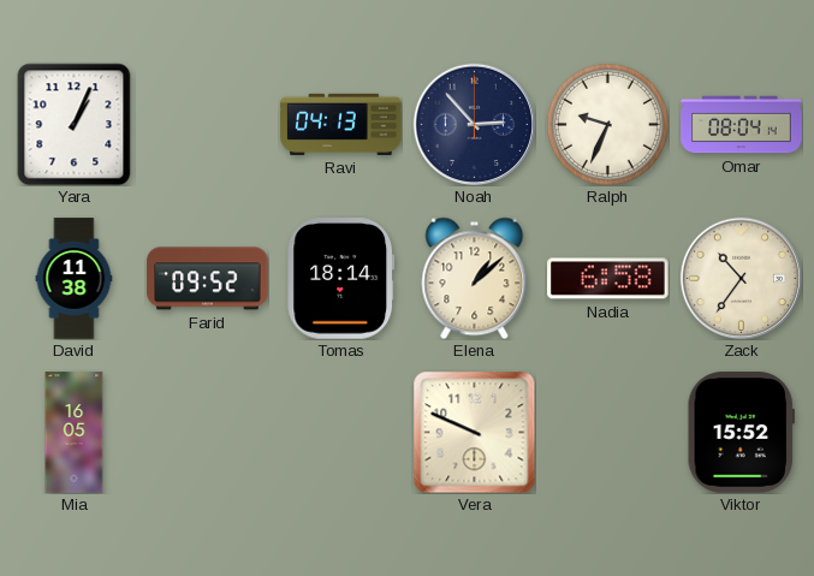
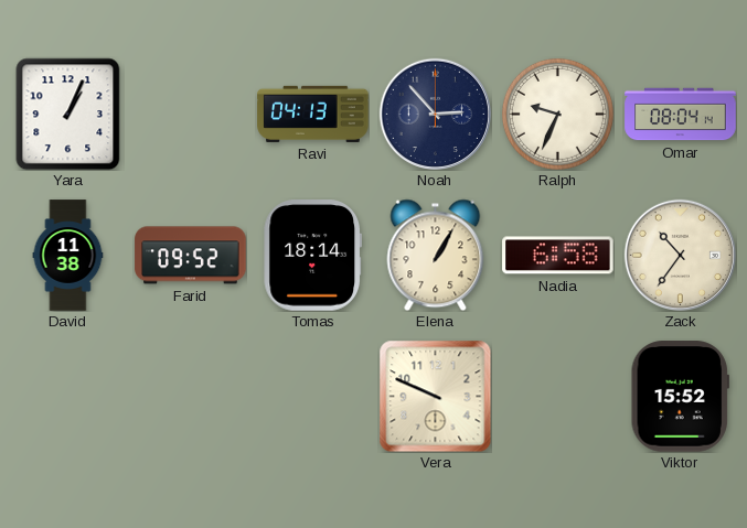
Elena: 1:08 -> 1:05 (436, 255)
Mia: 16:05 -> none (75, 433)
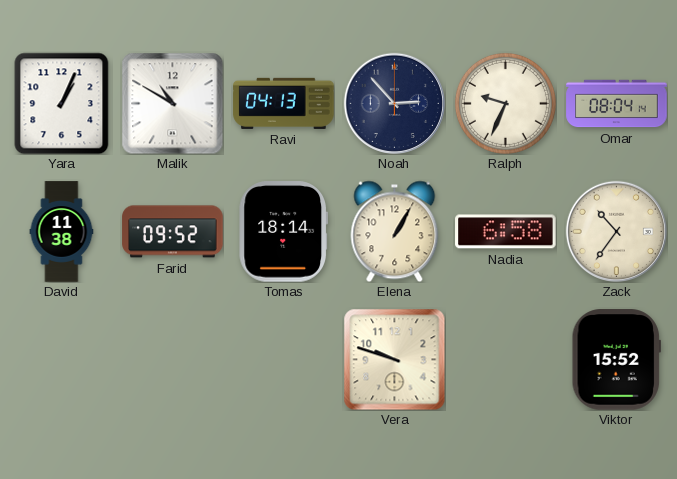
Malik: none -> 10:50 (172, 103)
Vera: 9:49 -> 9:48 (394, 359)
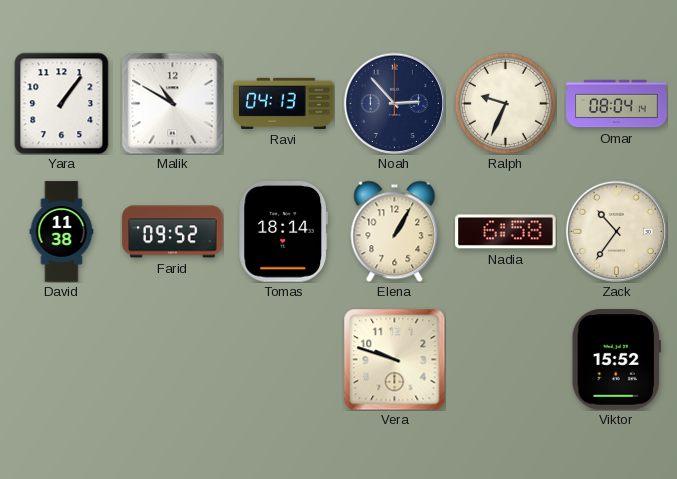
Yara: 1:04 -> 1:06 (62, 103)
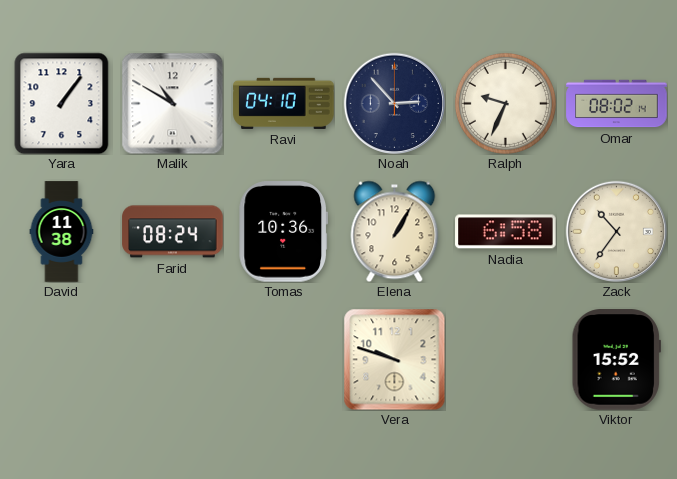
Ravi: 04:13 -> 04:10 (284, 103)
Omar: 08:04 -> 08:02 (617, 104)
Farid: 09:52 -> 08:24 (173, 232)
Tomas: 18:14 -> 10:36 (283, 232)
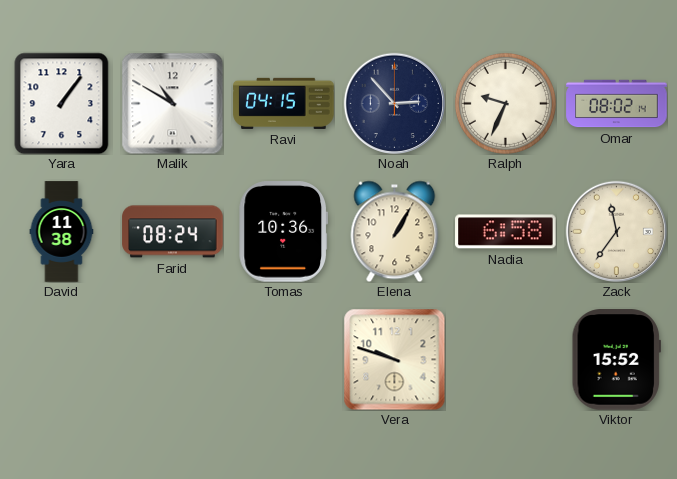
Ravi: 04:10 -> 04:15 (284, 103)
Zack: 10:36 -> 11:36 (616, 231)
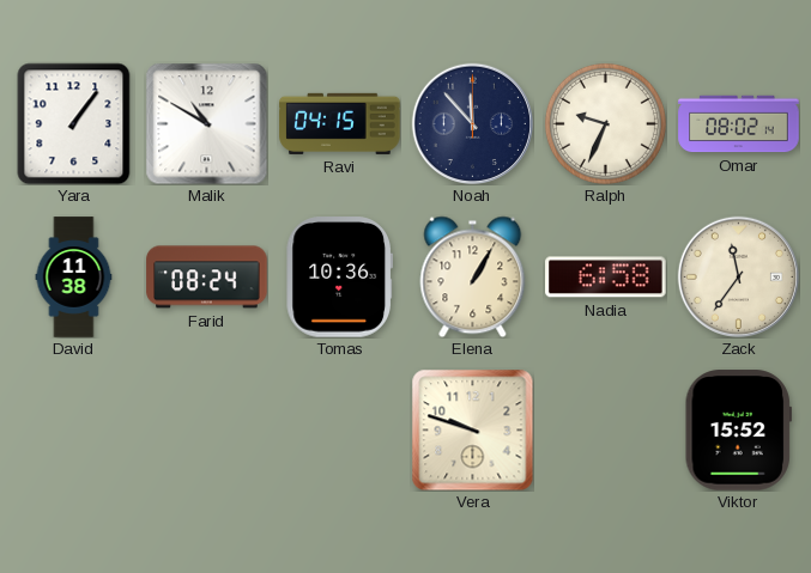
Noah: 2:53 -> 11:53 (472, 123)
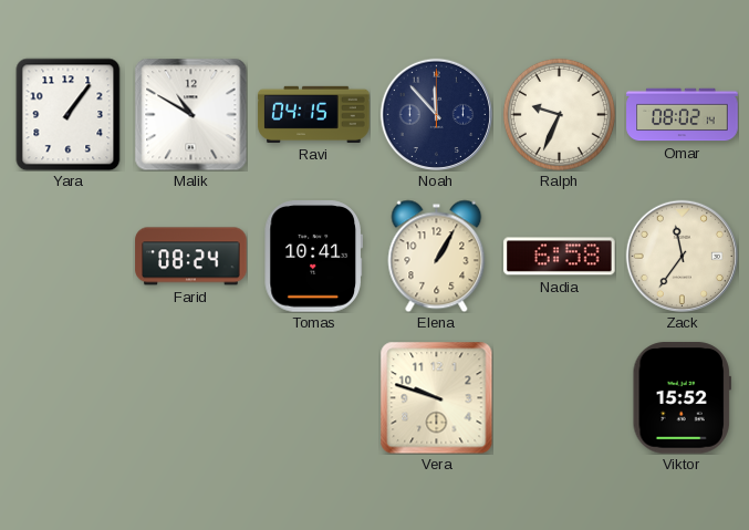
David: 11:38 -> none (74, 278)
Tomas: 10:36 -> 10:41 (313, 257)
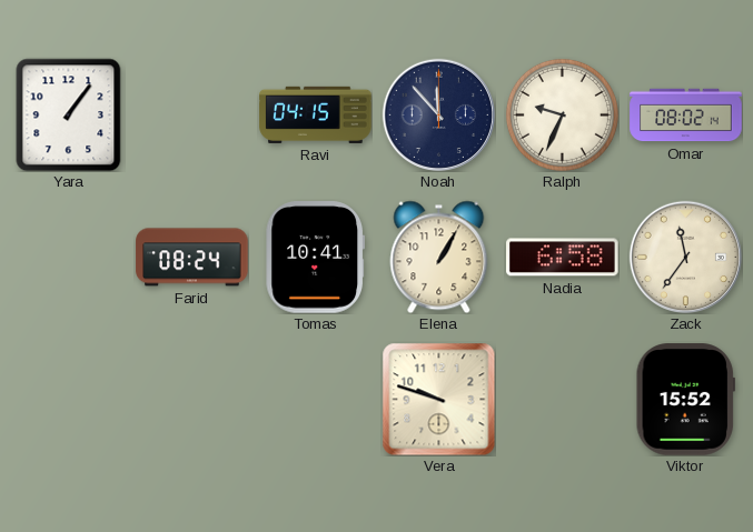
Malik: 10:50 -> none (190, 114)
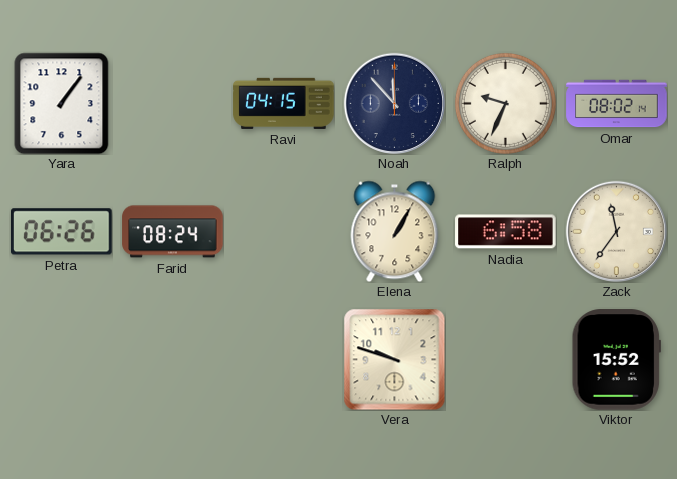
Petra: none -> 06:26 (62, 232)
Tomas: 10:41 -> none (315, 258)
